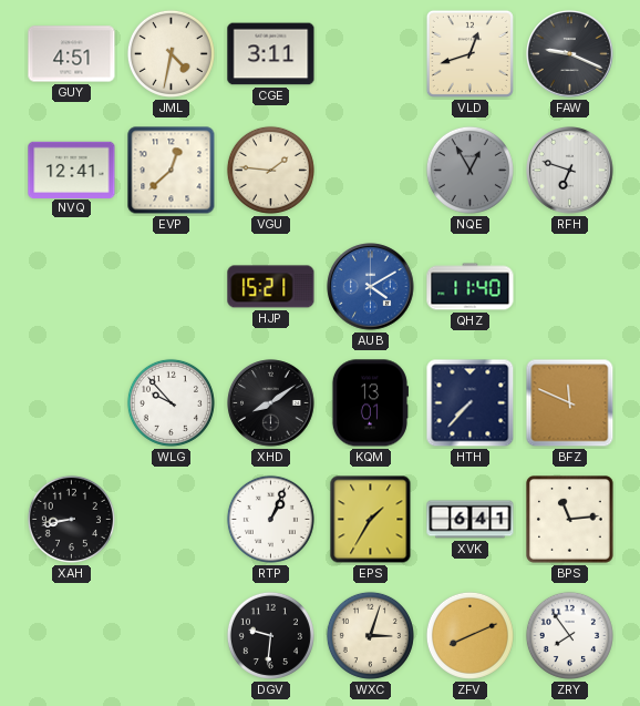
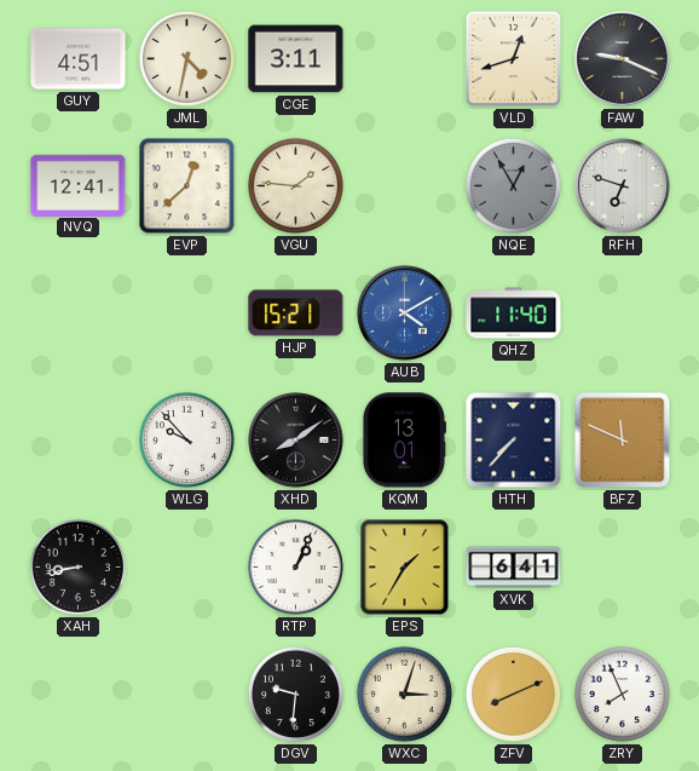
BPS: 11:14 -> none (570, 520)
ZRY: 7:54 -> 7:56 (622, 694)
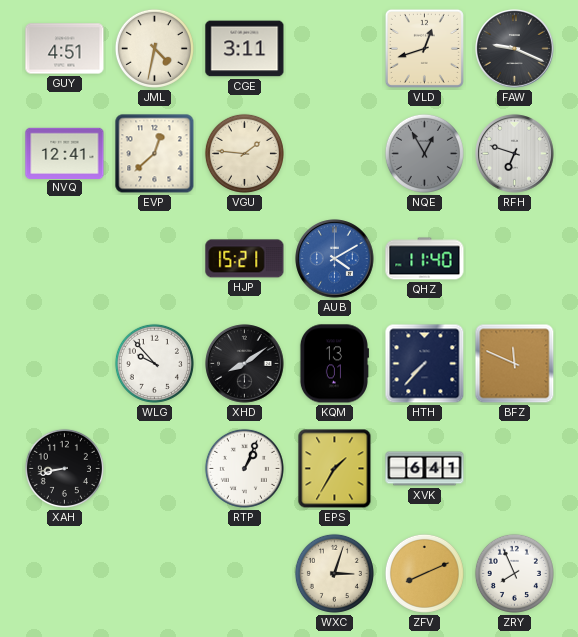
DGV: 9:31 -> none (295, 694)
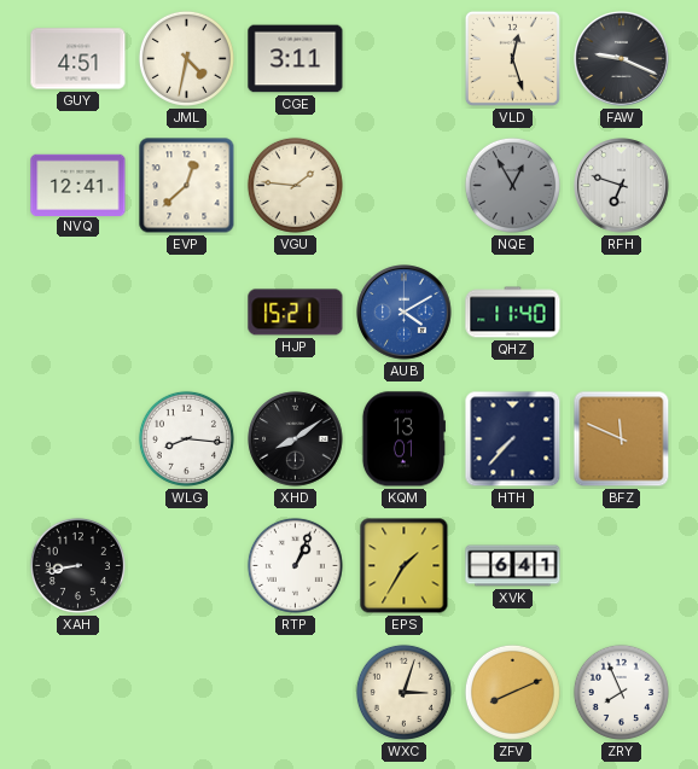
VLD: 12:42 -> 12:27 (512, 58)
WLG: 9:53 -> 8:16 (186, 438)
